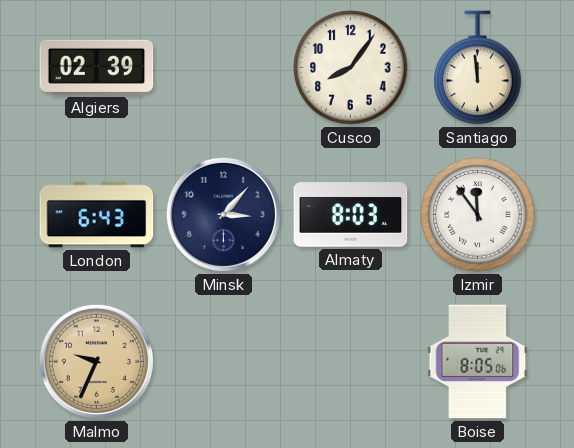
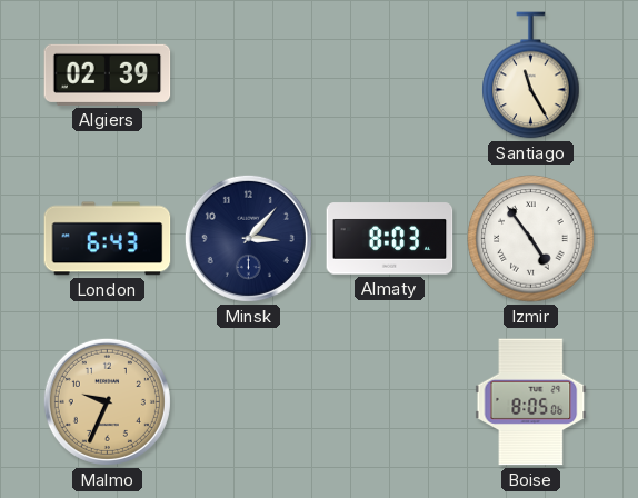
Cusco: 8:06 -> none (351, 68)
Santiago: 11:59 -> 11:25 (531, 76)
Izmir: 11:54 -> 4:54 (531, 239)
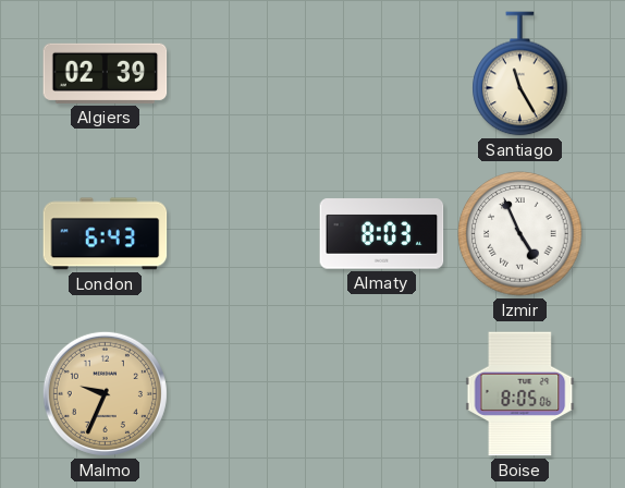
Minsk: 3:07 -> none (248, 238)
Izmir: 4:54 -> 4:56 (520, 234)
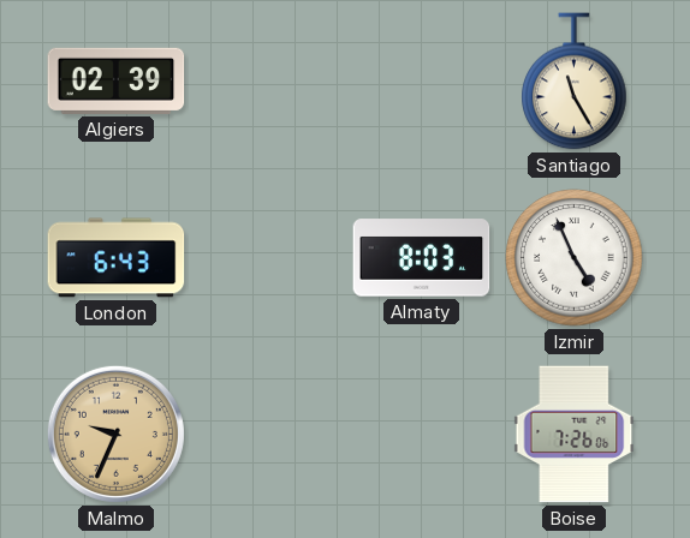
Boise: 8:05 -> 7:26 (575, 435)
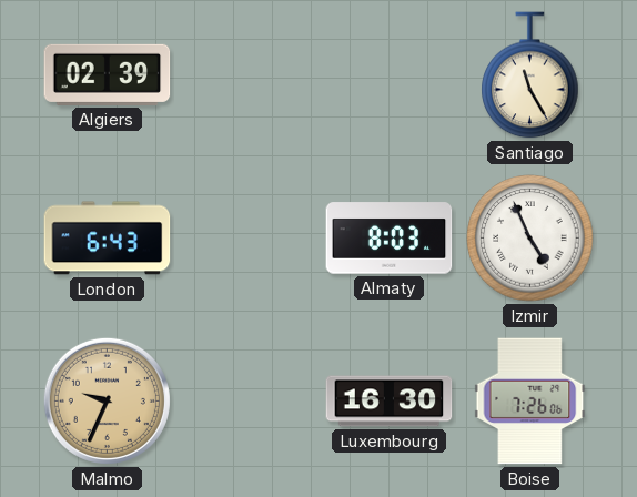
Luxembourg: none -> 16:30 (390, 402)
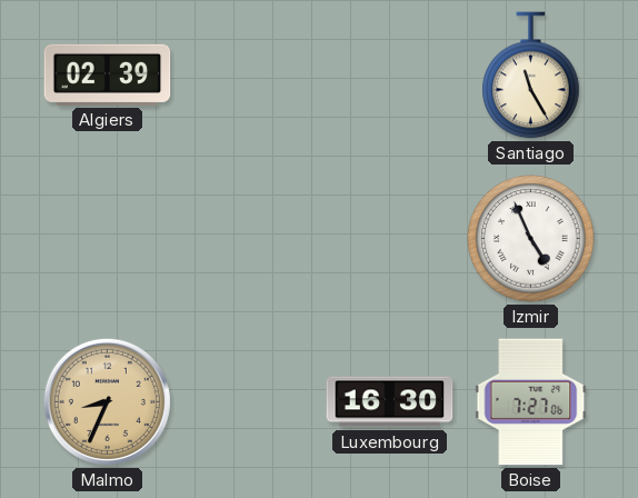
London: 6:43 -> none (108, 239)
Almaty: 8:03 -> none (390, 239)
Malmo: 9:34 -> 8:34 (107, 401)
Boise: 7:26 -> 7:27 (531, 402)
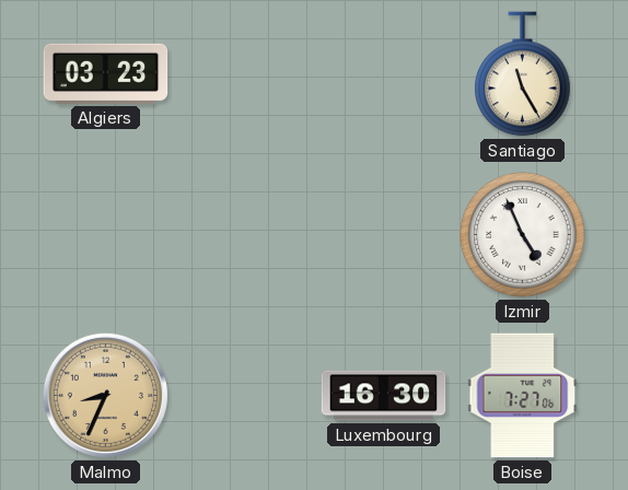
Algiers: 02:39 -> 03:23 (106, 73)
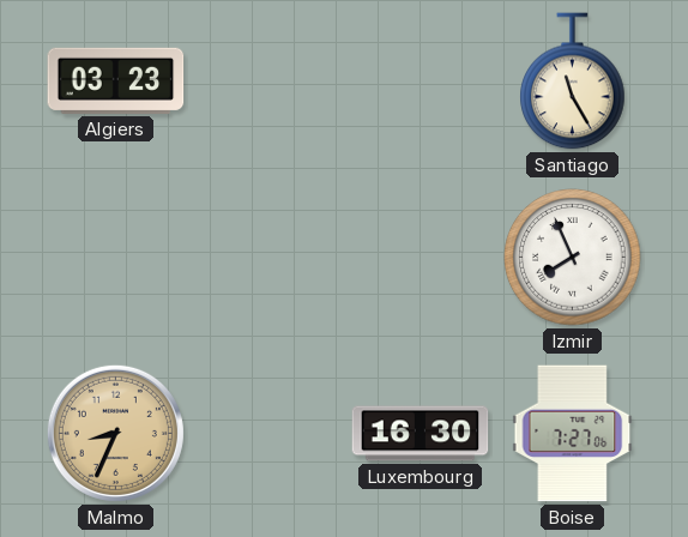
Izmir: 4:56 -> 7:56 (573, 258)
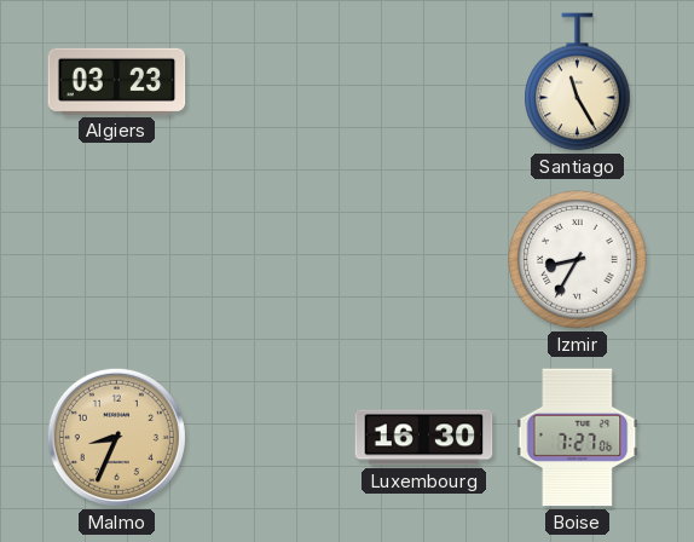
Izmir: 7:56 -> 8:35 (578, 260)
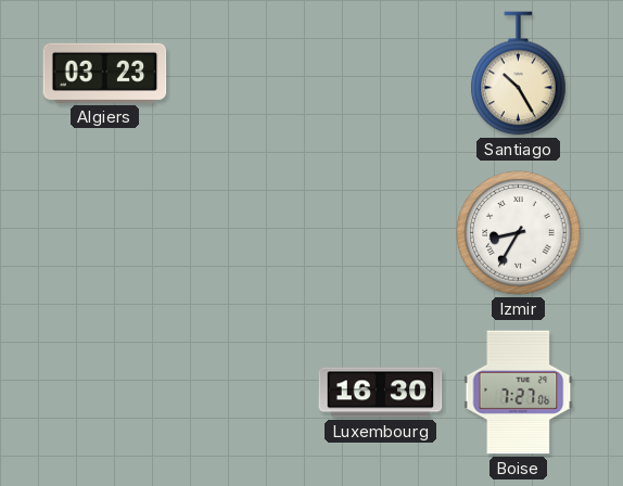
Santiago: 11:25 -> 10:25 (519, 74)
Malmo: 8:34 -> none (116, 437)
